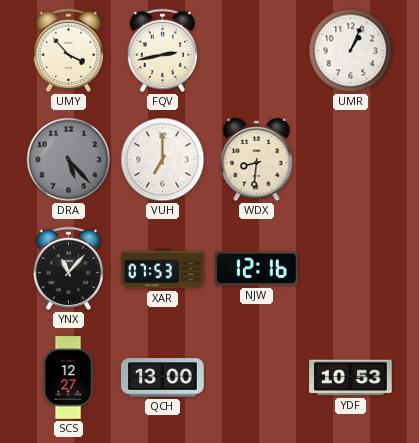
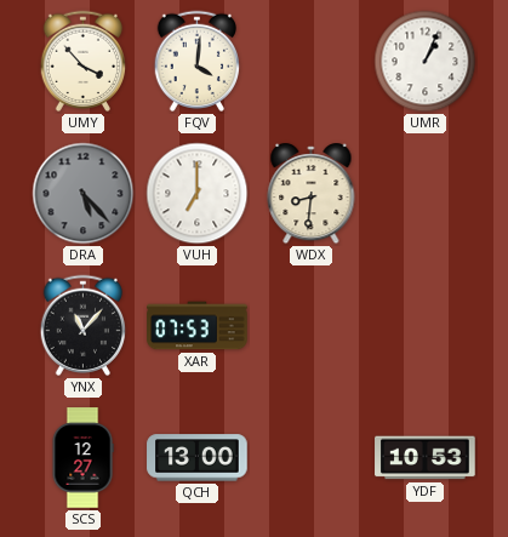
FQV: 2:43 -> 4:01 (196, 61)
NJW: 12:16 -> none (257, 269)
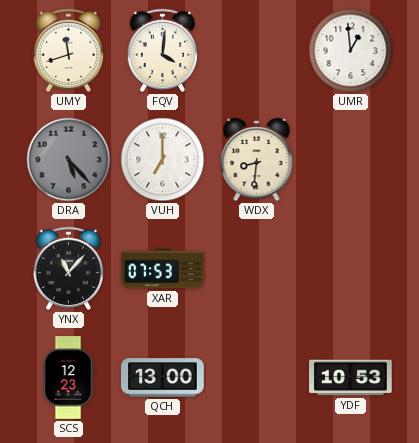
UMY: 3:53 -> 11:42 (68, 50)
UMR: 1:04 -> 12:59 (351, 51)
SCS: 12:27 -> 12:23 (68, 378)
